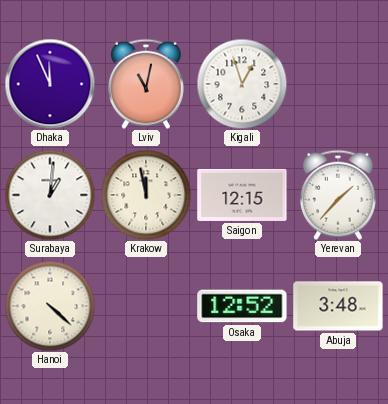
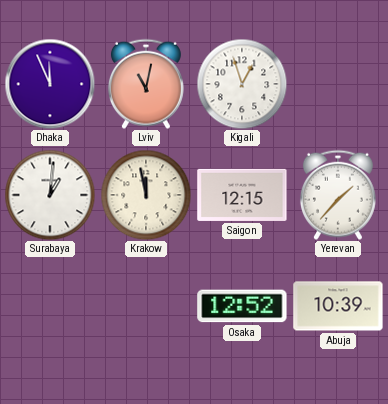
Hanoi: 4:22 -> none (50, 306)
Abuja: 3:48 -> 10:39 (338, 306)
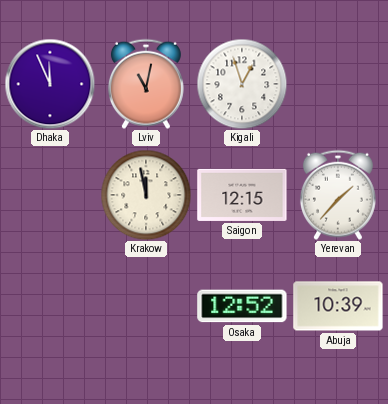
Surabaya: 1:01 -> none (50, 195)
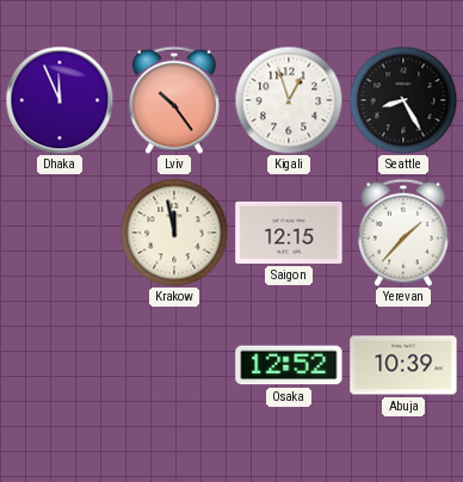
Lviv: 11:02 -> 10:24 (174, 100)
Seattle: none -> 8:25 (403, 100)
